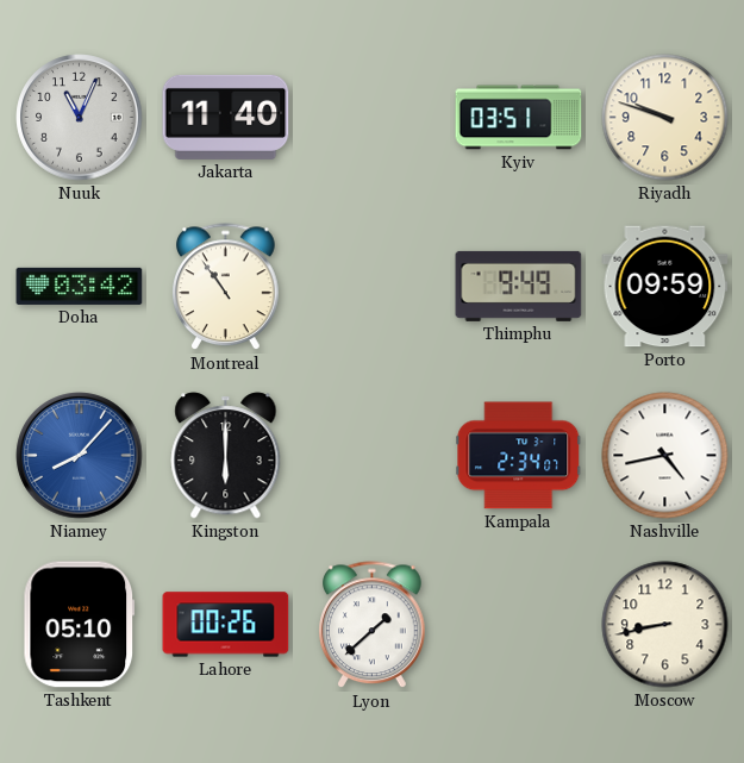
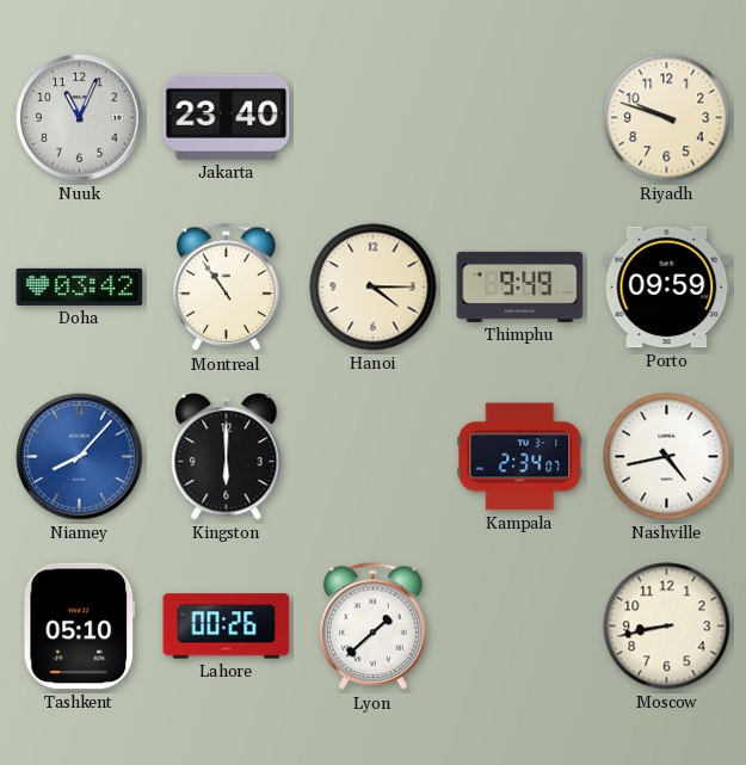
Jakarta: 11:40 -> 23:40 (227, 117)
Kyiv: 03:51 -> none (519, 118)
Hanoi: none -> 4:15 (374, 288)
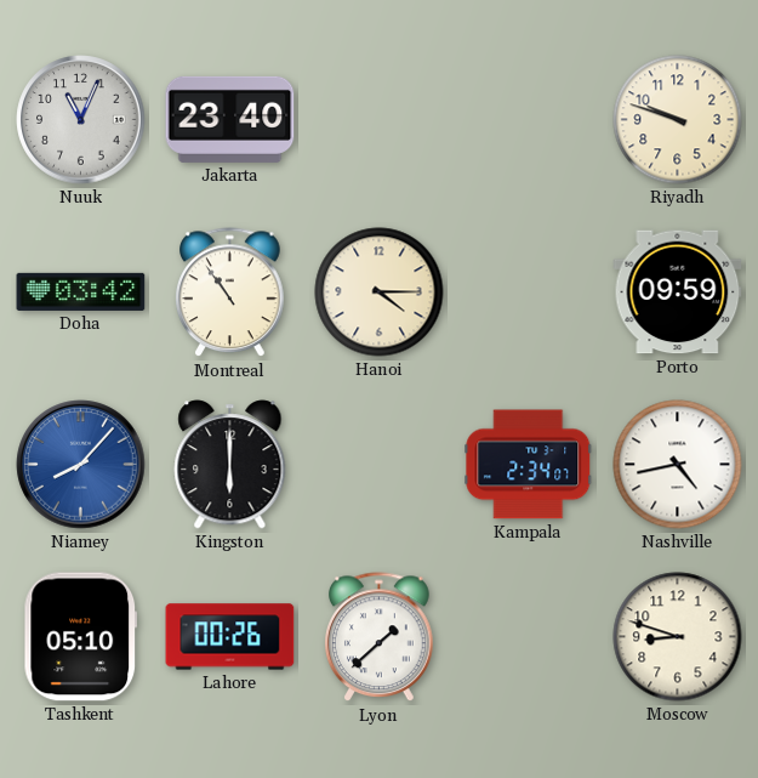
Thimphu: 9:49 -> none (520, 286)
Moscow: 8:43 -> 8:48 (678, 637)
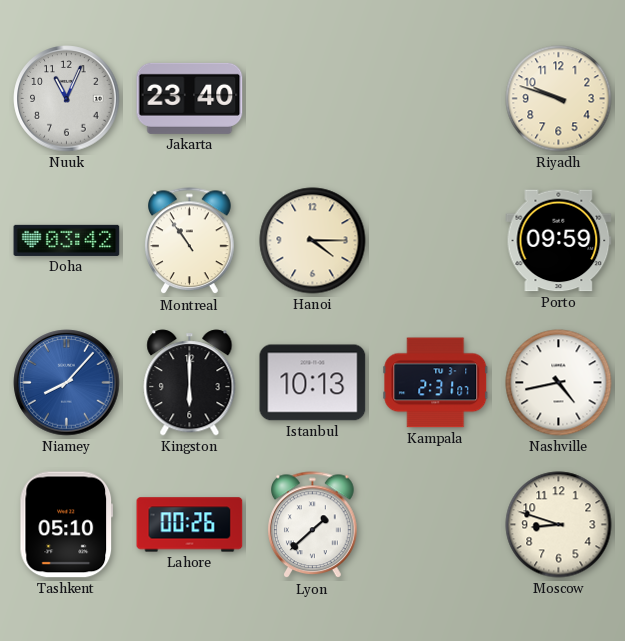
Istanbul: none -> 10:13 (313, 383)
Kampala: 2:34 -> 2:31 (436, 383)
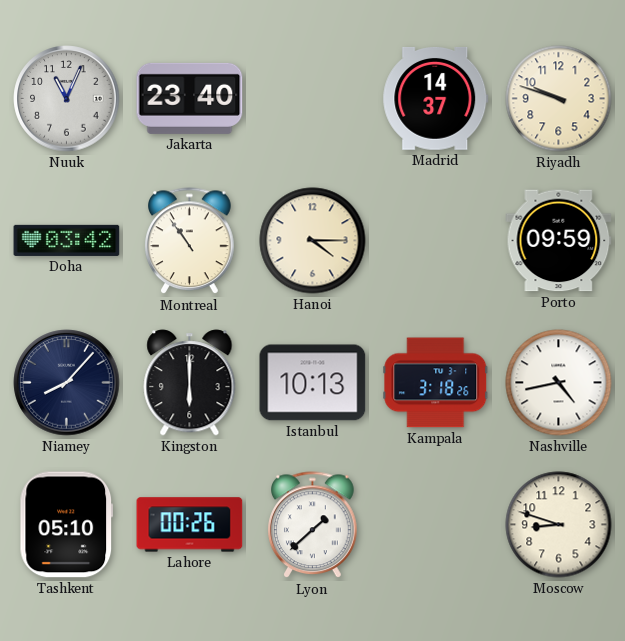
Madrid: none -> 14:37 (436, 98)
Niamey dial: blue -> navy (67, 383)
Kampala: 2:31 -> 3:18 (436, 383)
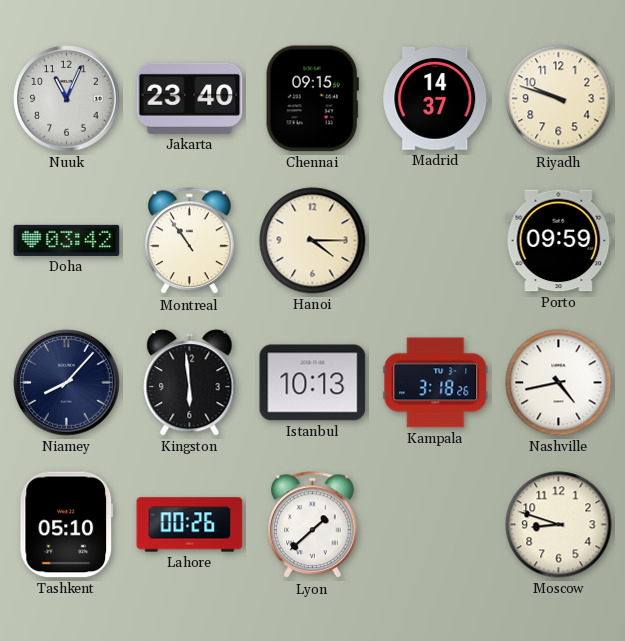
Chennai: none -> 09:15 (312, 99)
Kingston: 6:00 -> 5:59 (190, 383)
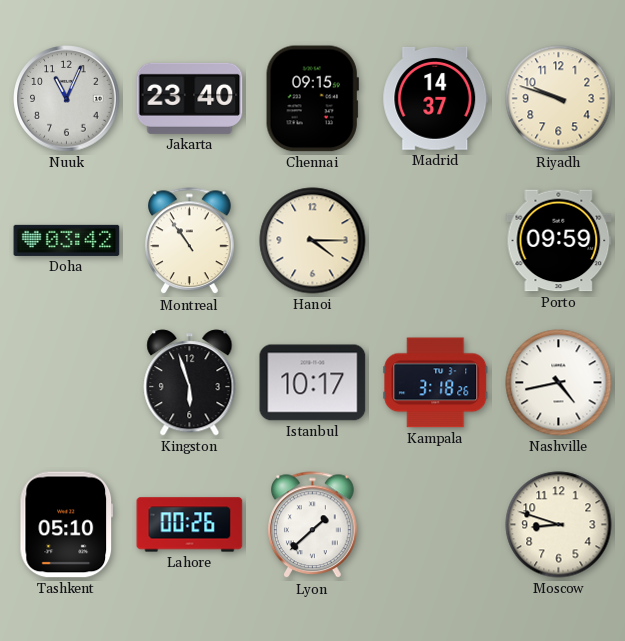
Niamey: 8:07 -> none (67, 383)
Kingston: 5:59 -> 5:57 (190, 383)
Istanbul: 10:13 -> 10:17 (313, 383)
